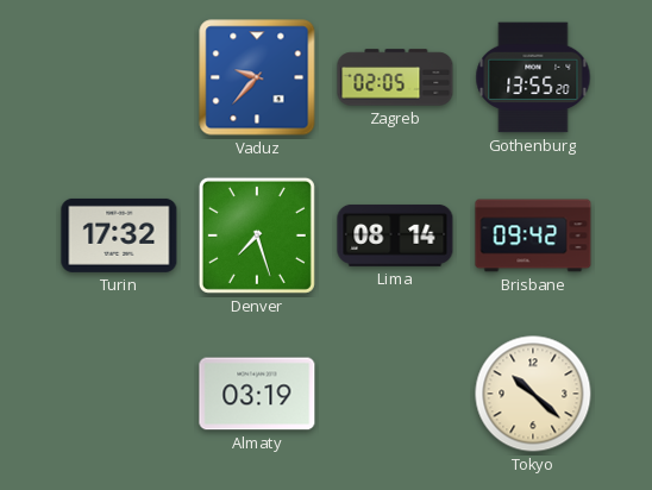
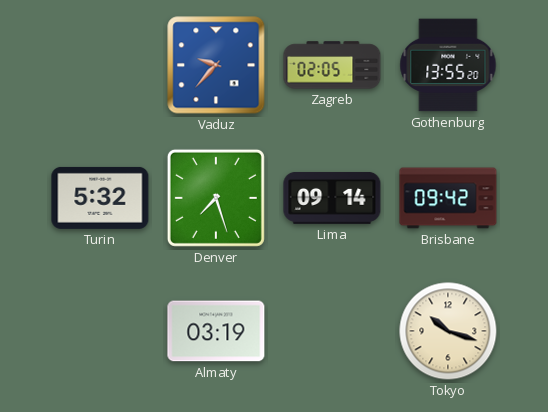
Turin: 17:32 -> 5:32 (100, 198)
Lima: 08:14 -> 09:14 (332, 198)
Tokyo: 10:22 -> 10:18 (448, 331)
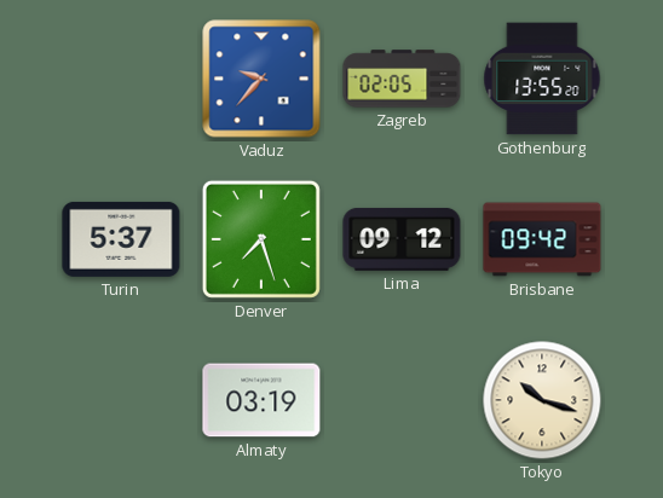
Turin: 5:32 -> 5:37 (121, 239)
Lima: 09:14 -> 09:12 (402, 239)
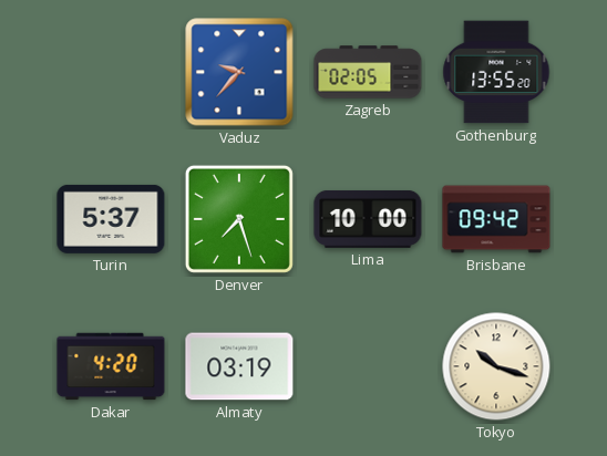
Lima: 09:12 -> 10:00 (368, 219)
Dakar: none -> 4:20 (111, 366)
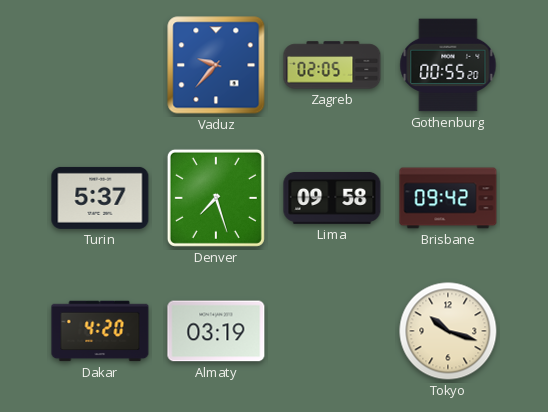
Gothenburg: 13:55 -> 00:55 (448, 65)
Lima: 10:00 -> 09:58 (332, 198)
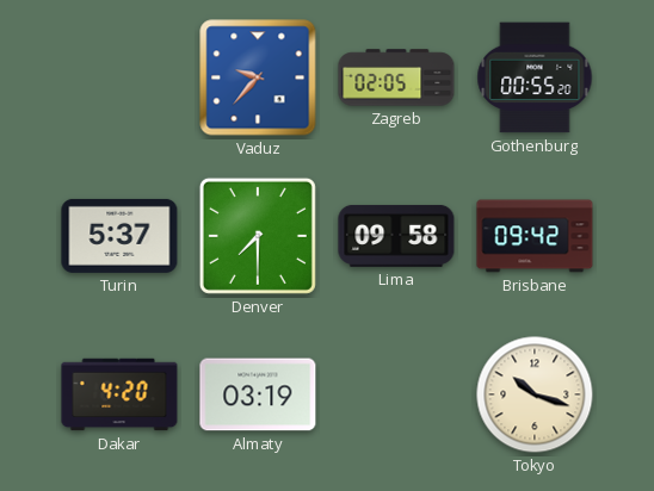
Denver: 7:27 -> 7:30 (258, 236)
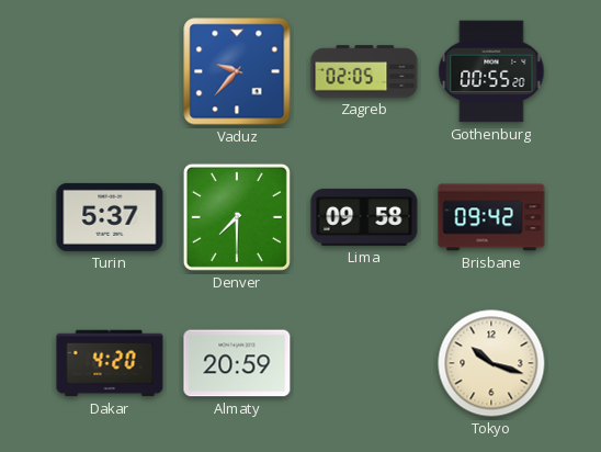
Almaty: 03:19 -> 20:59 (237, 363)
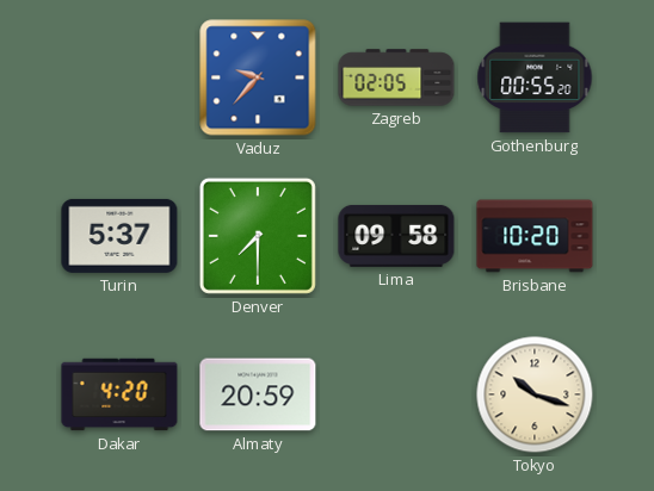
Brisbane: 09:42 -> 10:20 (535, 236)
